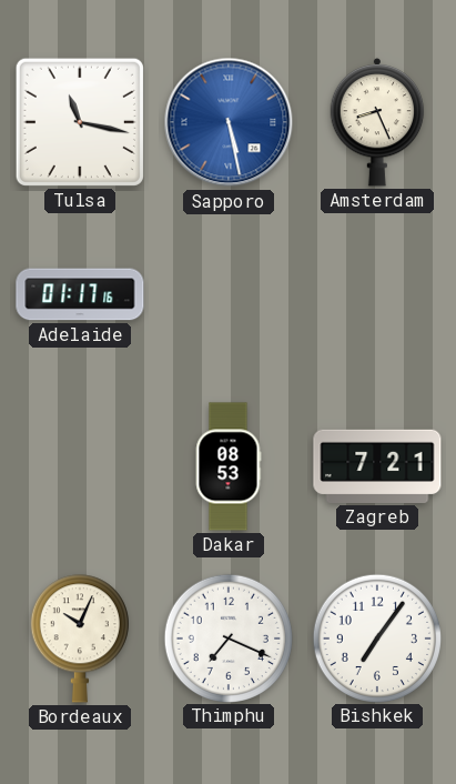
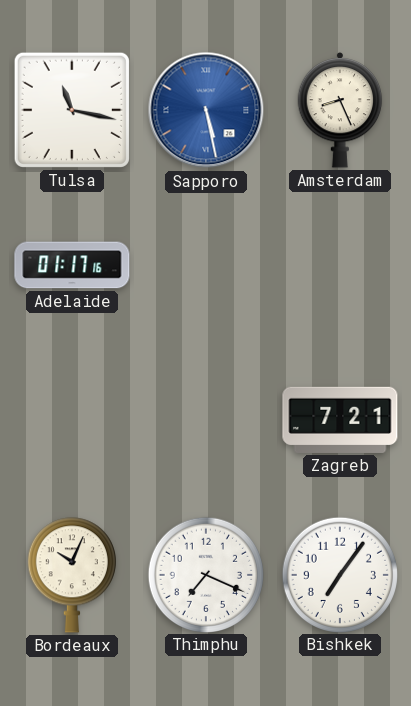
Dakar: 08:53 -> none (229, 466)
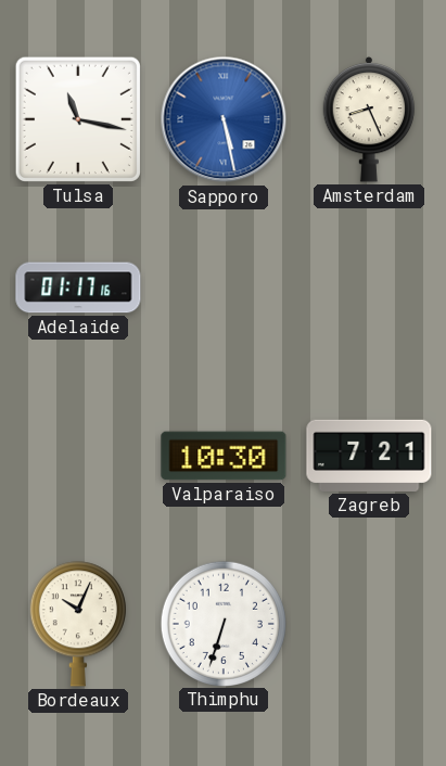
Valparaiso: none -> 10:30 (224, 456)
Thimphu: 7:19 -> 6:33 (222, 623)
Bishkek: 7:06 -> none (339, 574)
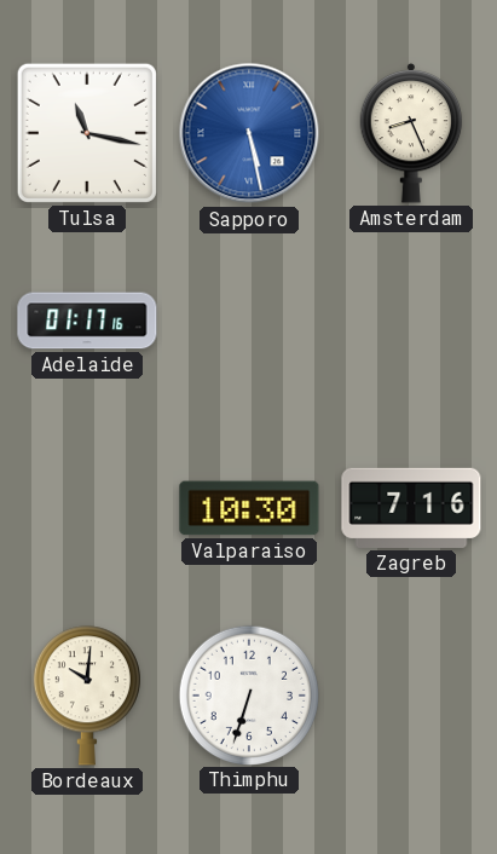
Zagreb: 7:21 -> 7:16 (411, 508)
Bordeaux: 10:04 -> 10:01 (87, 696)
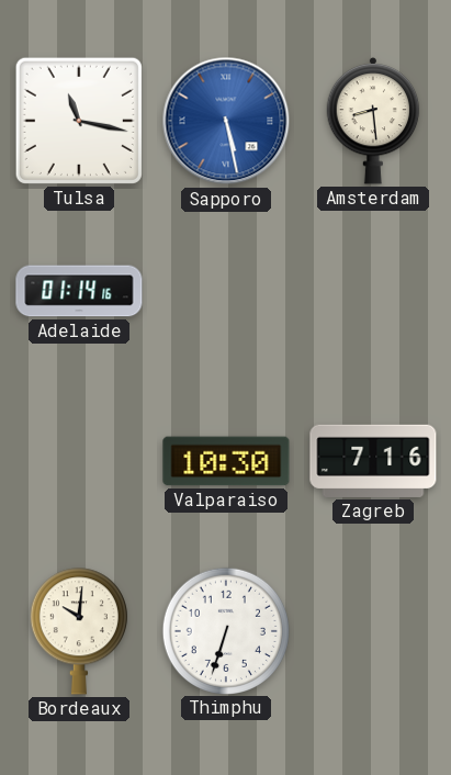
Amsterdam: 8:26 -> 8:29 (373, 121)
Adelaide: 01:17 -> 01:14 (79, 291)
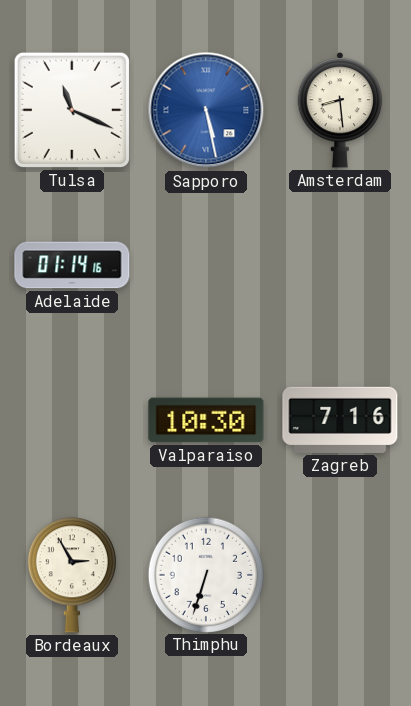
Tulsa: 11:17 -> 11:19 (72, 110)
Bordeaux: 10:01 -> 2:55 (72, 575)
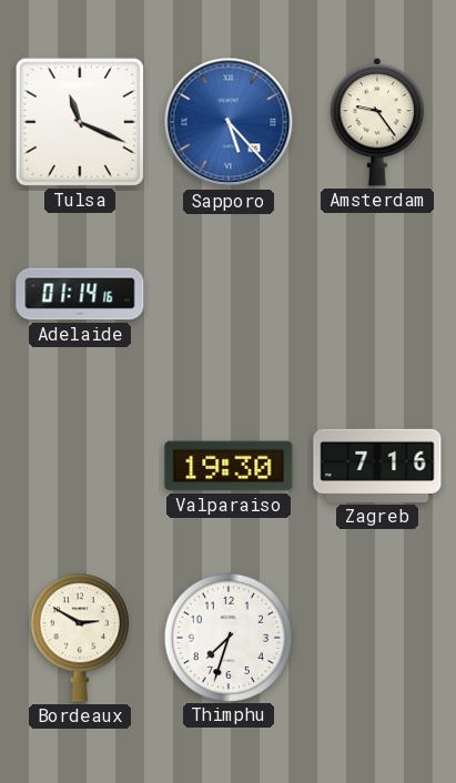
Sapporo: 5:28 -> 5:23 (229, 122)
Amsterdam: 8:29 -> 9:24 (377, 122)
Valparaiso: 10:30 -> 19:30 (229, 466)
Bordeaux: 2:55 -> 2:50 (80, 638)
Thimphu: 6:33 -> 7:33 (227, 637)
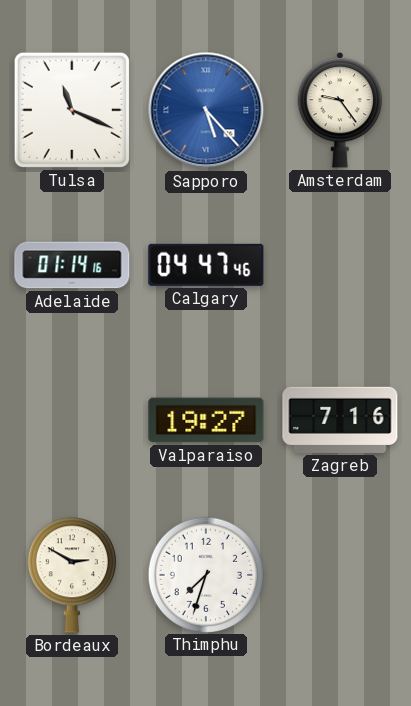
Calgary: none -> 04:47 (206, 265)
Valparaiso: 19:30 -> 19:27 (206, 420)
